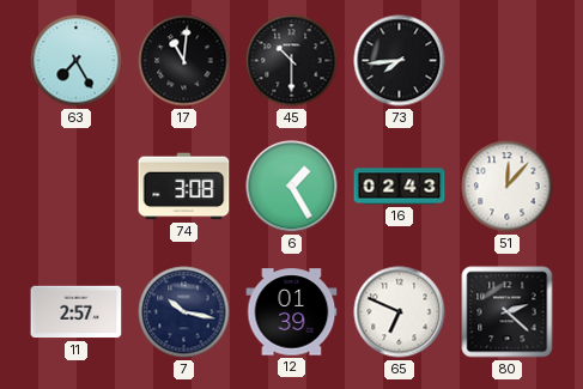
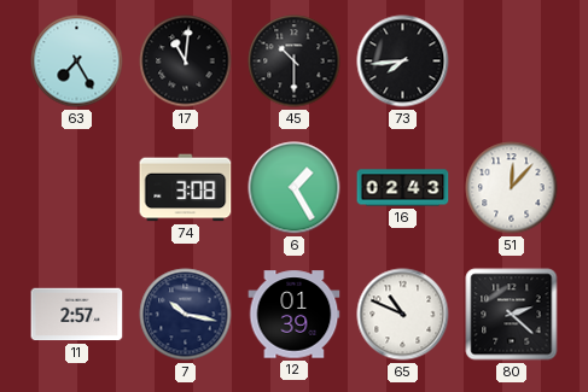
65: 6:49 -> 10:49 (403, 315)
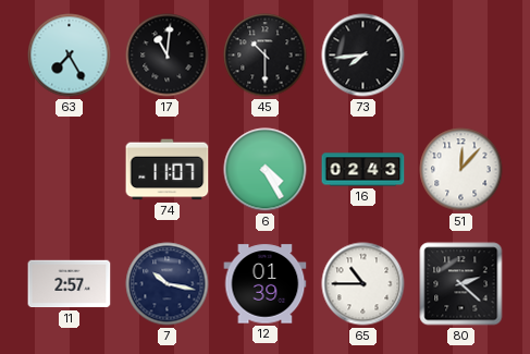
74: 3:08 -> 11:07 (168, 170)
6: 1:25 -> 4:25 (266, 170)
65: 10:49 -> 10:45 (363, 284)
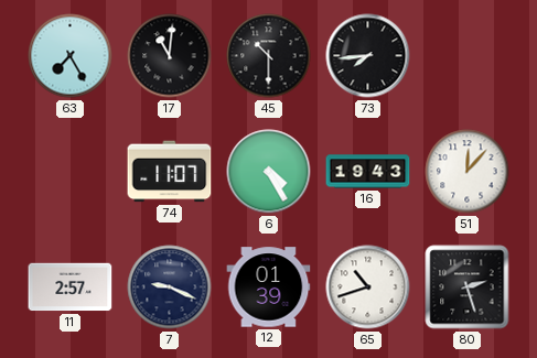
16: 02:43 -> 19:43 (368, 172)
7: 10:17 -> 9:19 (170, 288)
65: 10:45 -> 10:42 (368, 288)
80: 2:22 -> 2:27 (468, 288)
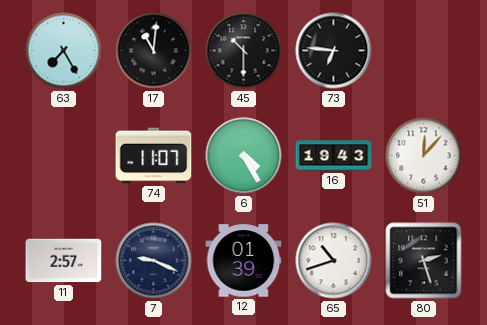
73: 7:44 -> 6:46 (334, 51)
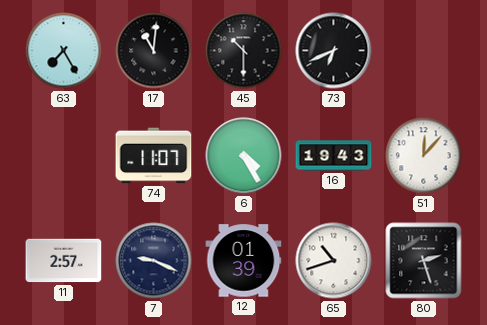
73: 6:46 -> 6:41 (334, 51)
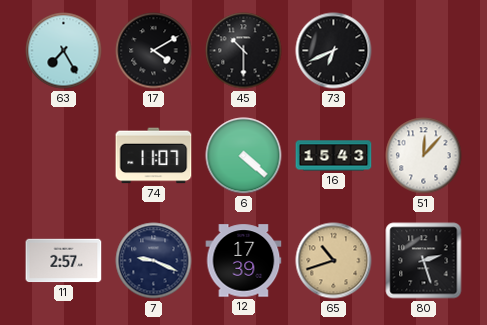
17: 11:01 -> 4:10 (154, 51)
6: 4:25 -> 4:22 (244, 156)
16: 19:43 -> 15:43 (334, 156)
12: 01:39 -> 17:39 (244, 261)
65 dial: white -> champagne (334, 261)
